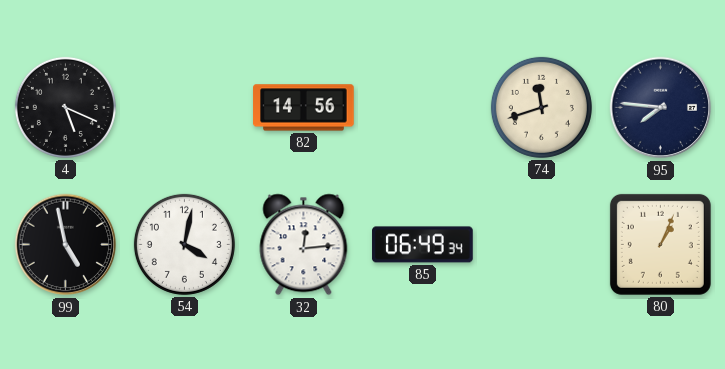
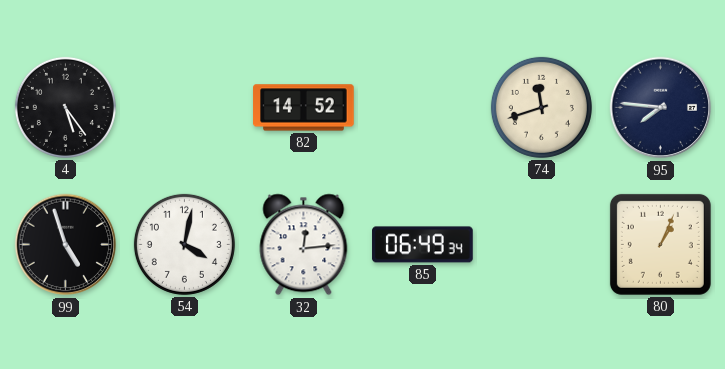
4: 5:19 -> 5:24 (65, 107)
82: 14:56 -> 14:52 (304, 108)
99: 4:58 -> 4:57 (66, 245)
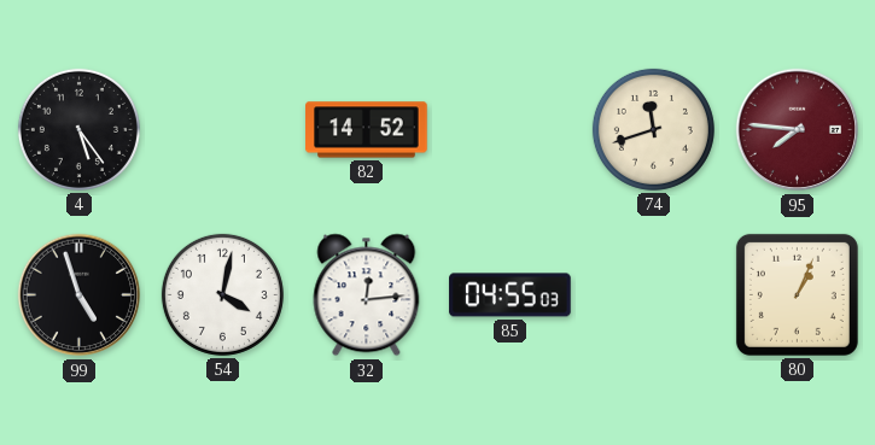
95 dial: navy -> burgundy (798, 130)
85: 06:49 -> 04:55 (511, 295)
